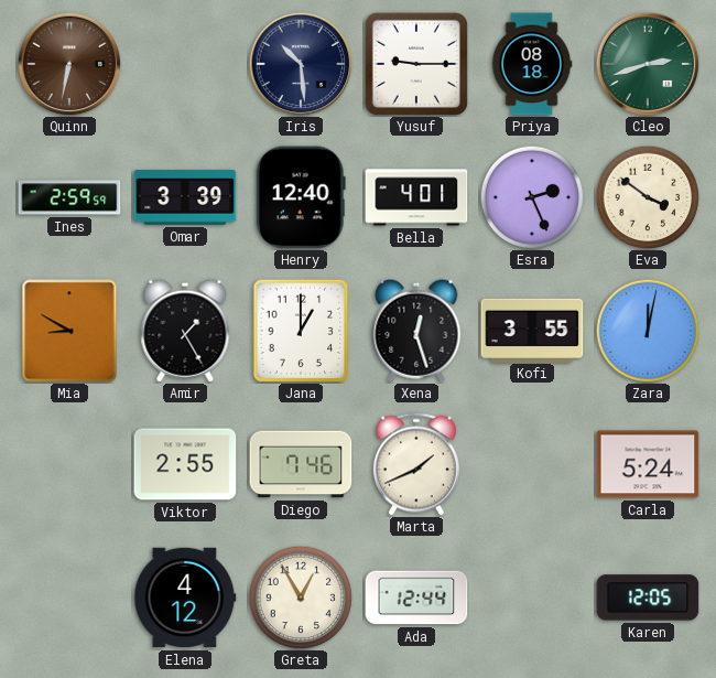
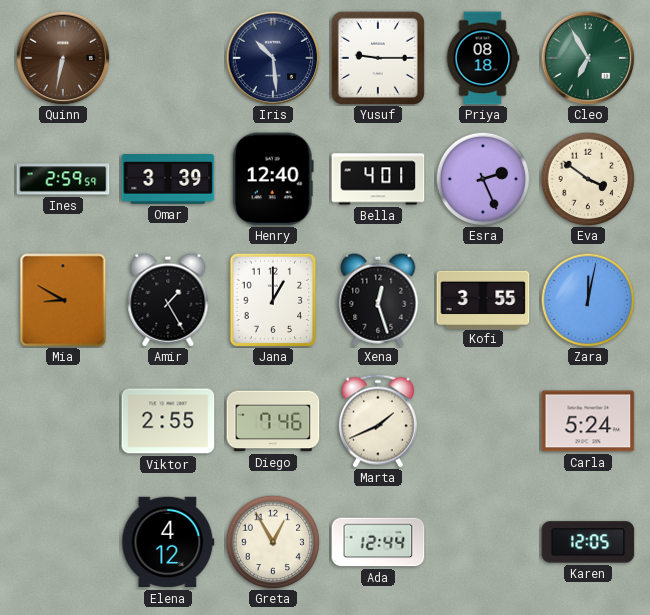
Cleo: 2:42 -> 6:55 (588, 58)
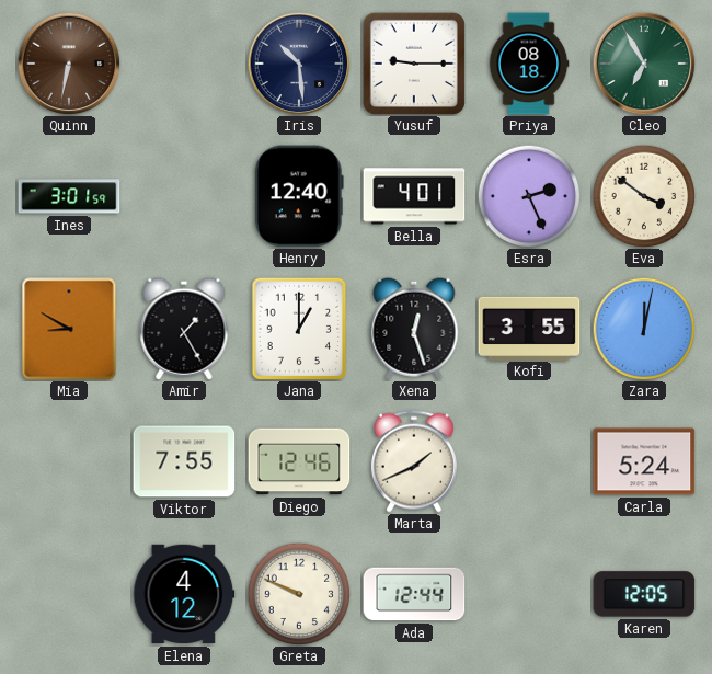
Ines: 2:59 -> 3:01 (69, 196)
Omar: 3:39 -> none (168, 179)
Viktor: 2:55 -> 7:55 (184, 461)
Diego: 7:46 -> 12:46 (299, 461)
Greta: 12:55 -> 9:49 (299, 594)
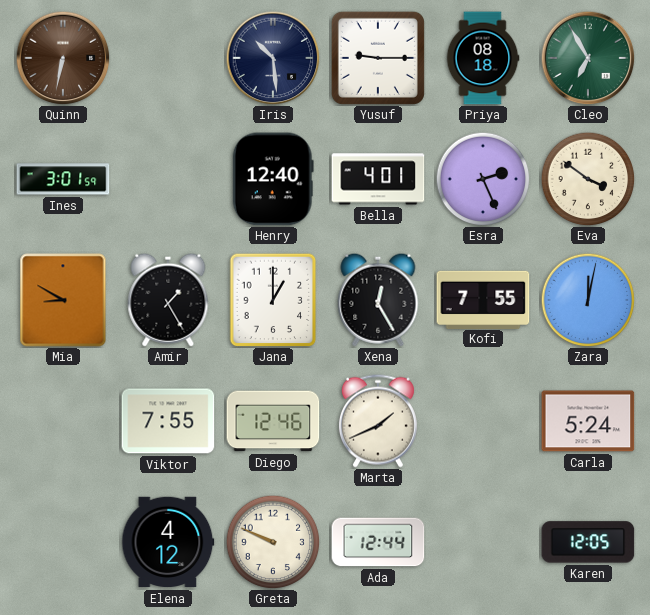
Xena: 12:27 -> 12:25 (378, 300)
Kofi: 3:55 -> 7:55 (483, 299)
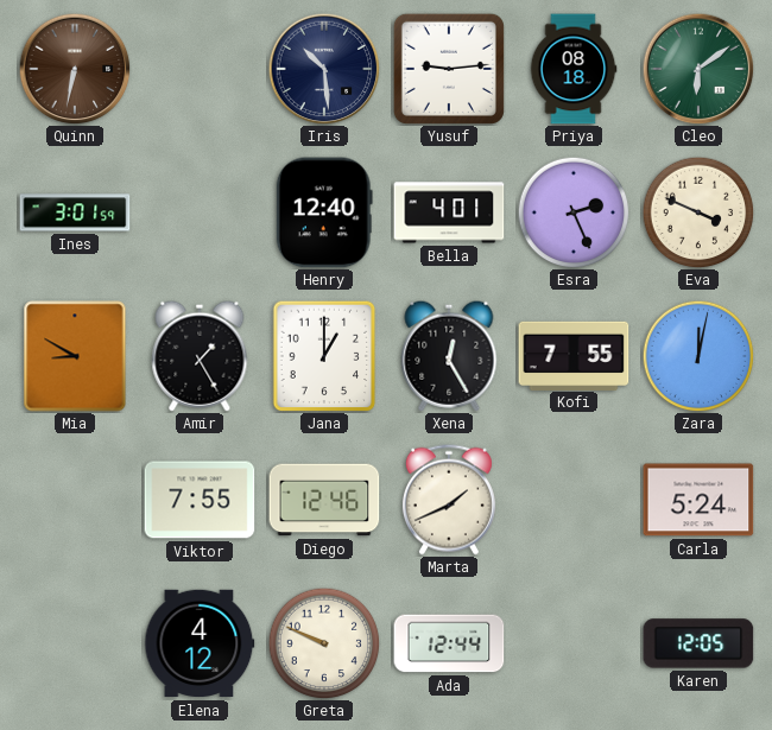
Yusuf: 9:15 -> 9:14 (449, 69)
Cleo: 6:55 -> 6:09 (698, 69)
Eva: 3:51 -> 3:49 (698, 212)
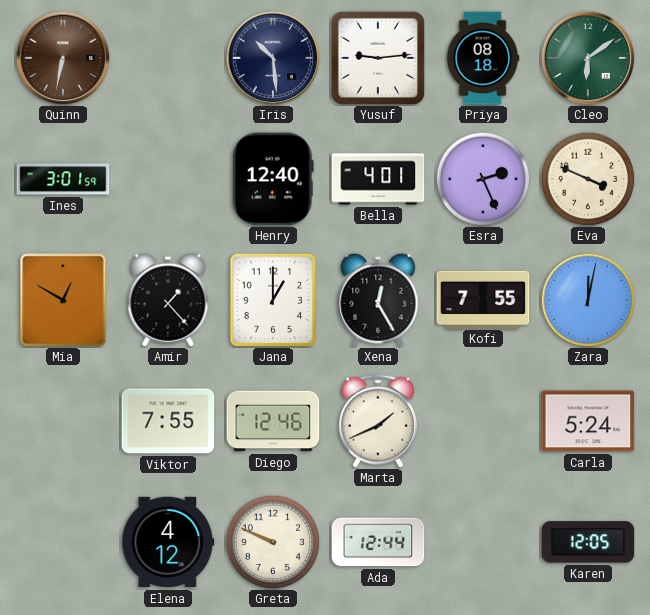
Mia: 8:50 -> 12:50 (63, 300)
Amir: 1:25 -> 1:23 (168, 300)
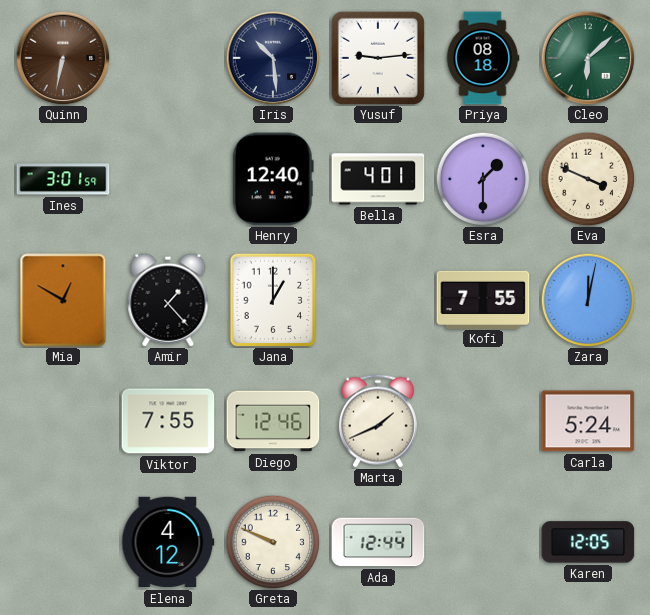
Cleo: 6:09 -> 6:08 (588, 58)
Esra: 2:26 -> 1:30 (483, 179)
Xena: 12:25 -> none (378, 300)
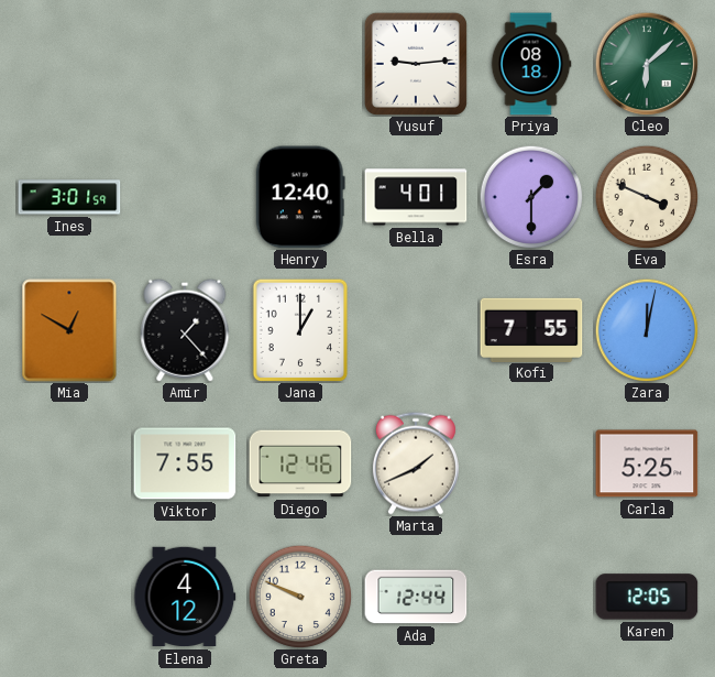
Quinn: 6:32 -> none (63, 58)
Iris: 10:29 -> none (273, 58)
Carla: 5:24 -> 5:25 (647, 463)
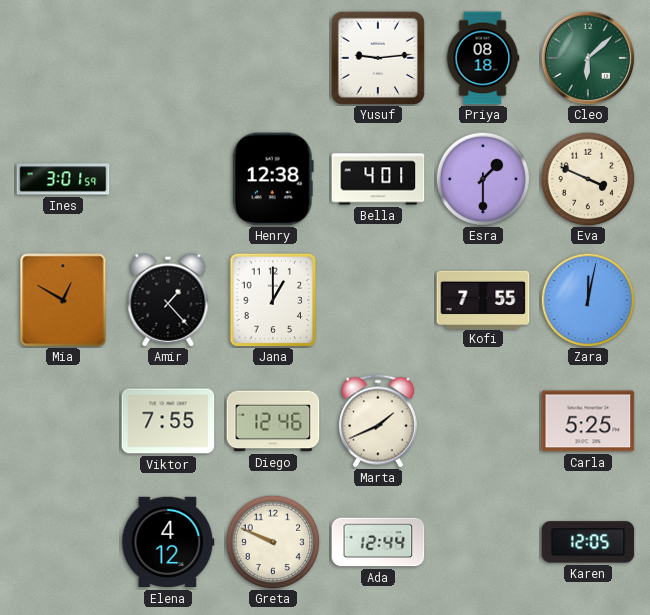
Henry: 12:40 -> 12:38 (273, 179)
